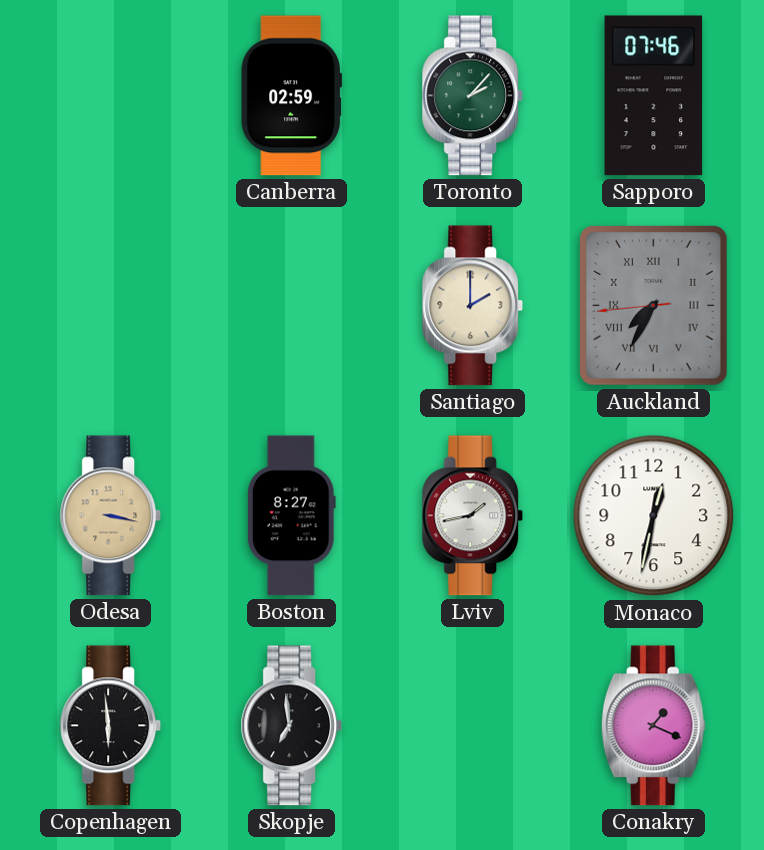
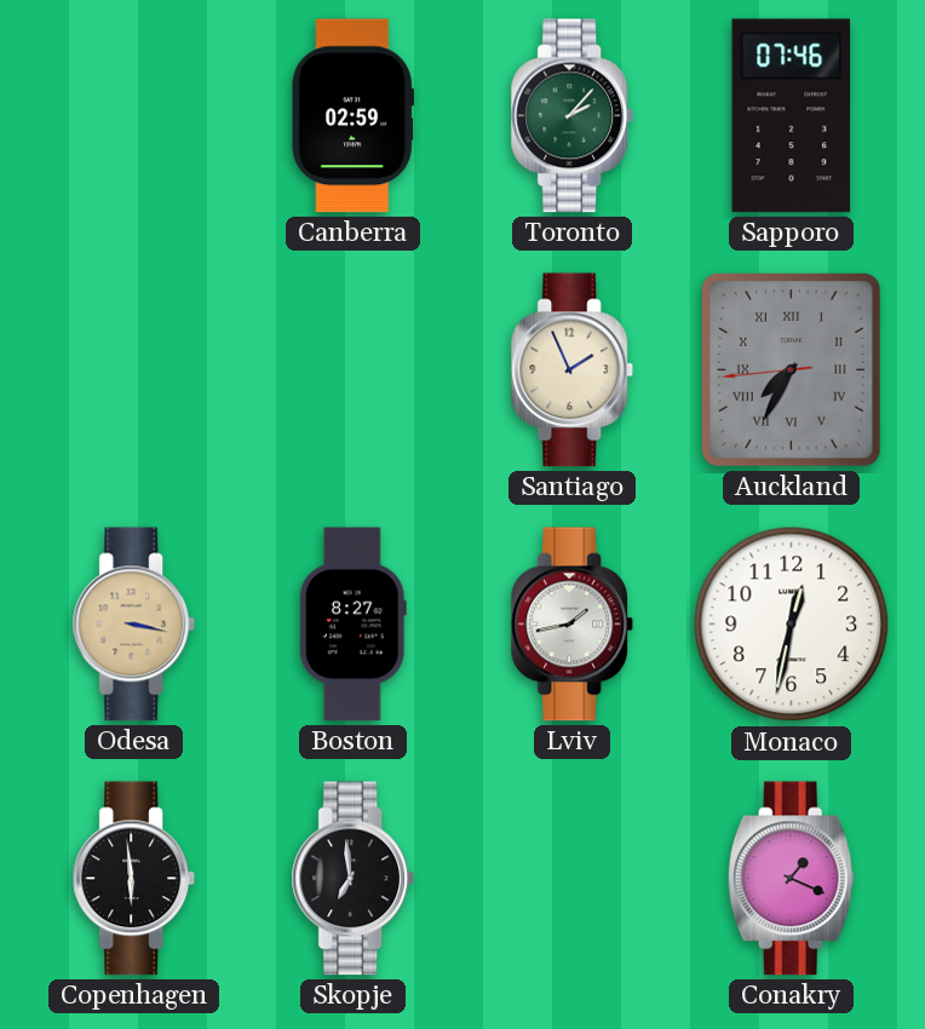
Santiago: 2:00 -> 1:56 (573, 370)
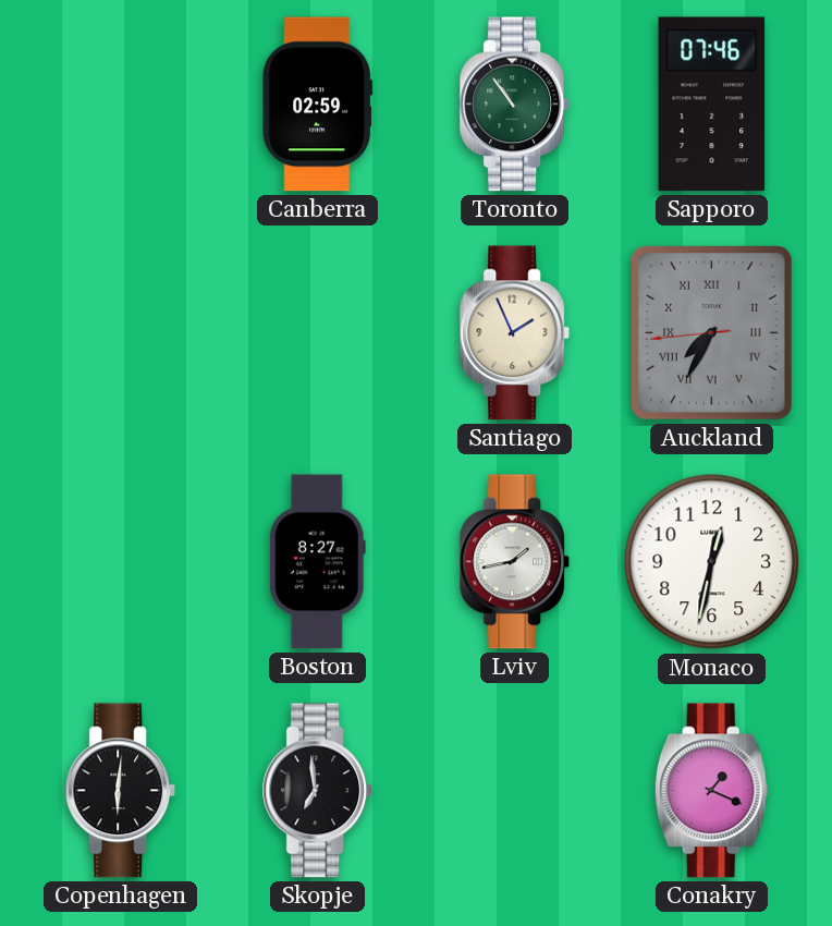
Toronto: 2:07 -> 10:54 (515, 105)
Odesa: 3:17 -> none (134, 625)
Copenhagen: 5:59 -> 6:01 (121, 791)
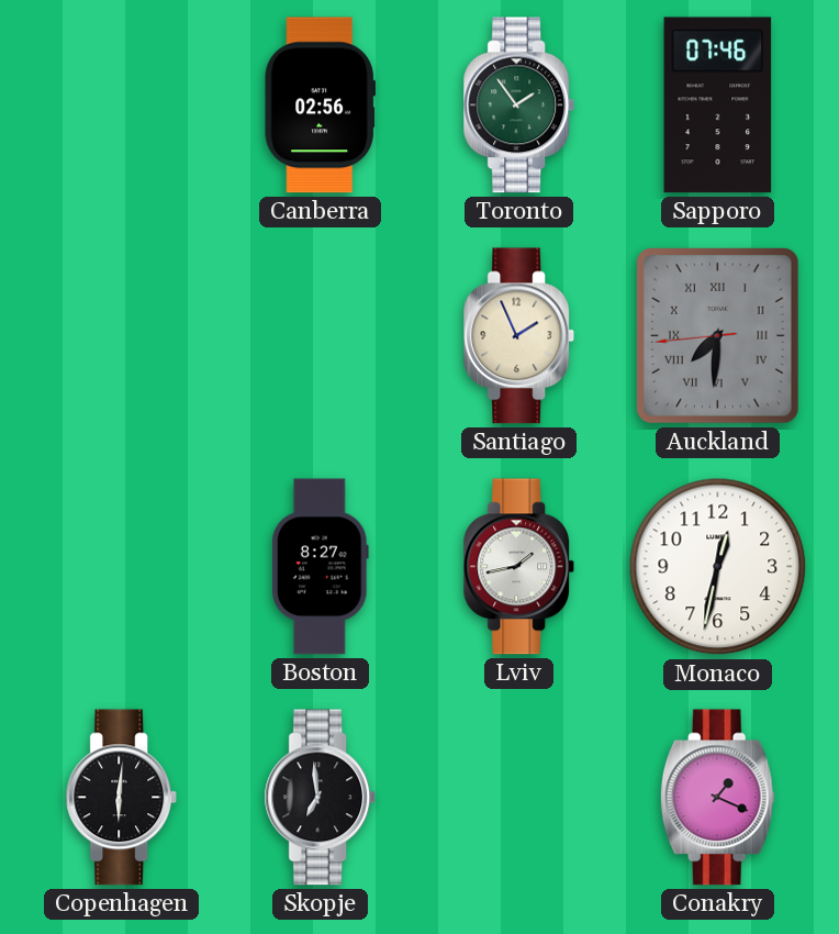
Canberra: 02:59 -> 02:56 (320, 105)
Toronto: 10:54 -> 1:54 (519, 105)
Auckland: 7:34 -> 7:30 (718, 336)
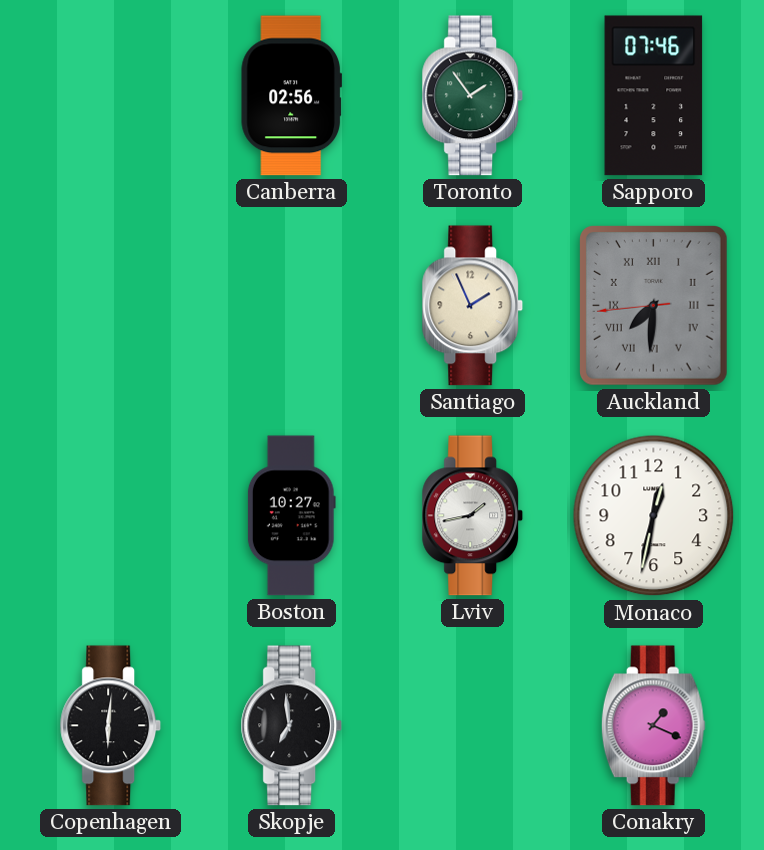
Boston: 8:27 -> 10:27 (291, 516)
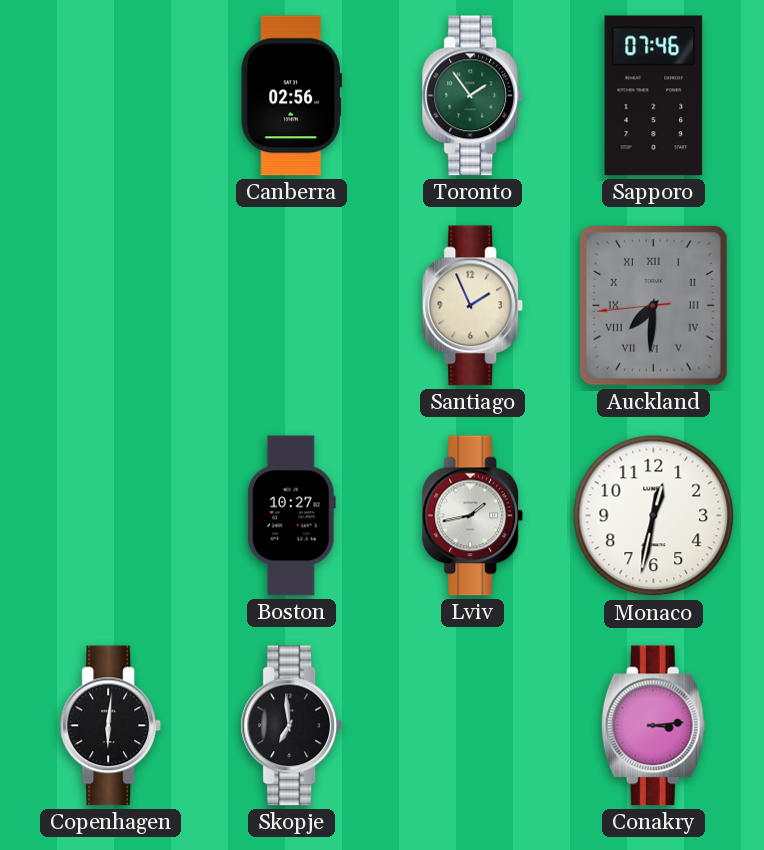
Conakry: 1:19 -> 3:14 (653, 726)
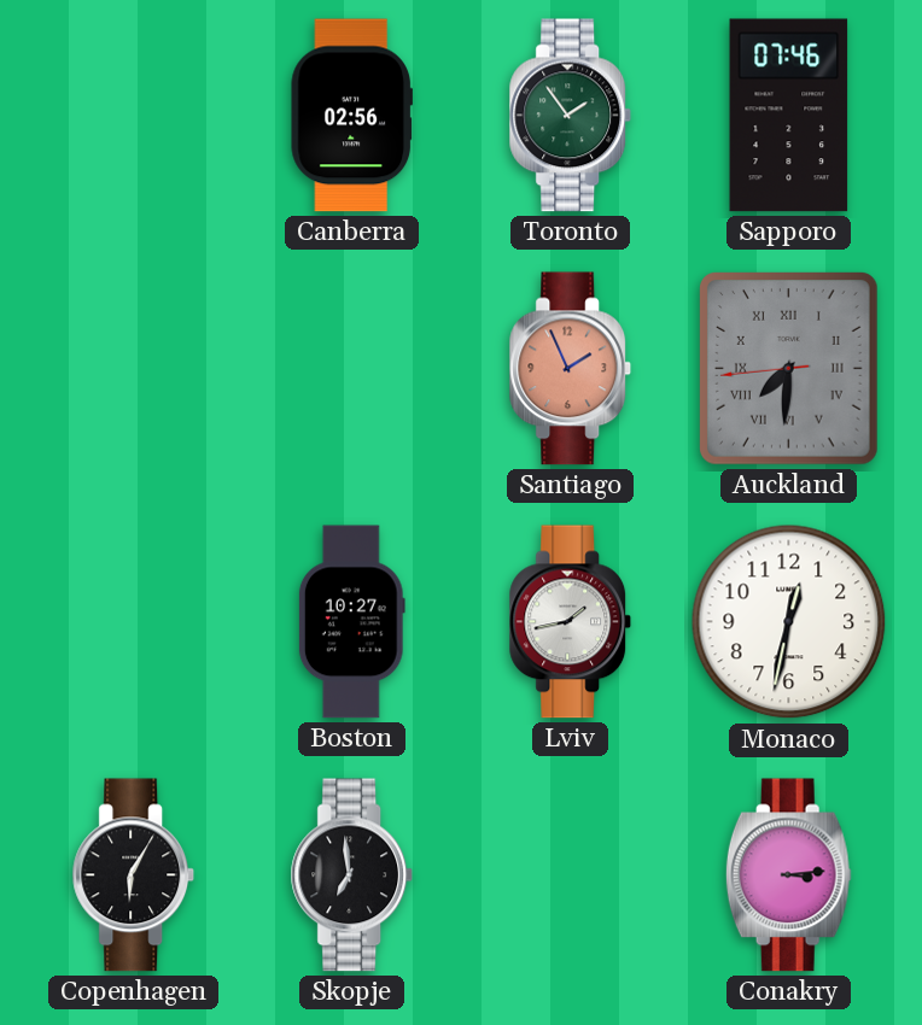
Santiago dial: cream -> salmon (571, 369)
Copenhagen: 6:01 -> 6:05 (134, 875)
